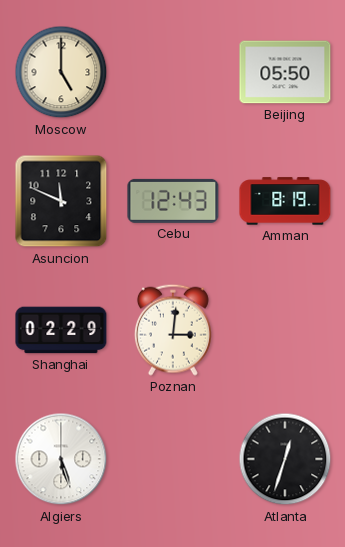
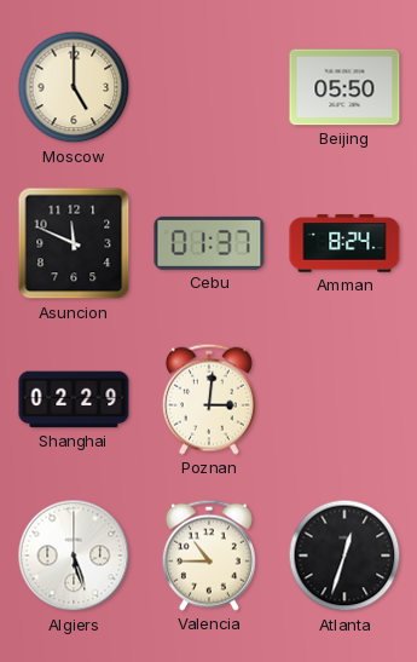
Cebu: 12:43 -> 01:37 (209, 243)
Amman: 8:19 -> 8:24 (344, 243)
Valencia: none -> 10:45 (209, 555)
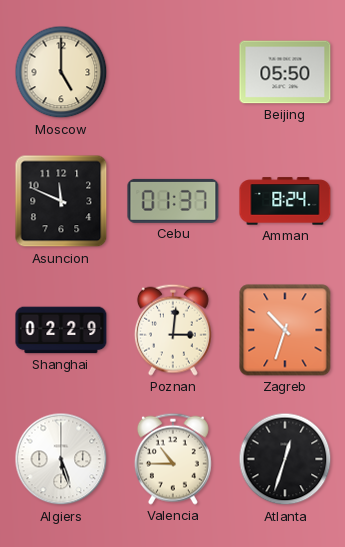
Zagreb: none -> 10:33 (285, 330)
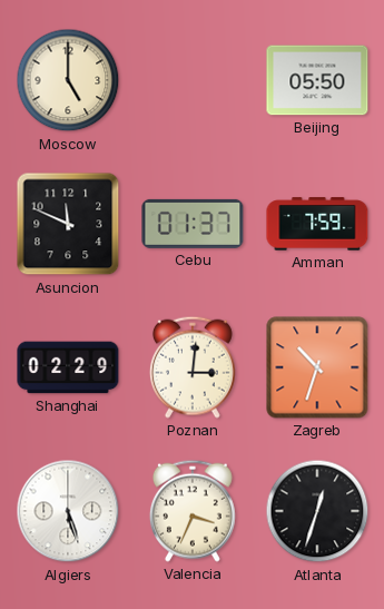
Amman: 8:24 -> 7:59 (317, 224)
Valencia: 10:45 -> 3:34 (193, 511)
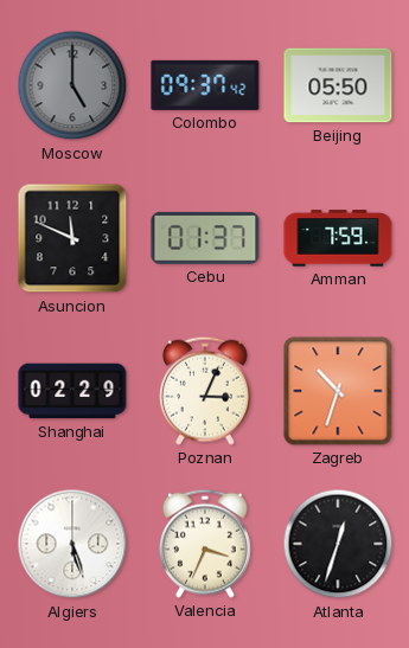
Moscow dial: cream -> grey (72, 85)
Colombo: none -> 09:37 (205, 85)
Poznan: 3:01 -> 3:04 (205, 391)
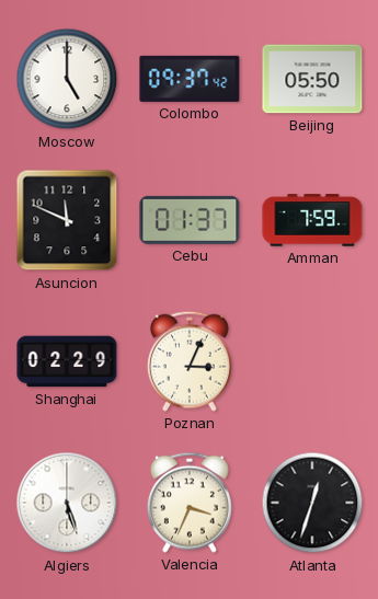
Moscow dial: grey -> white (67, 79)
Zagreb: 10:33 -> none (338, 391)
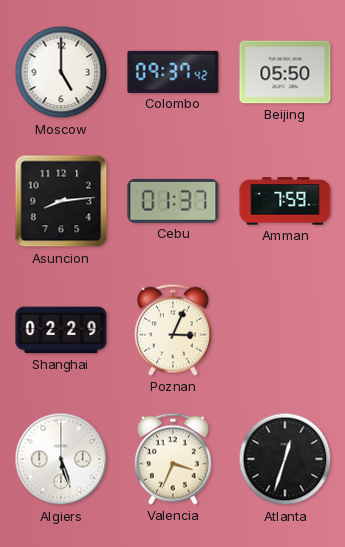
Asuncion: 11:49 -> 8:14 (61, 201)
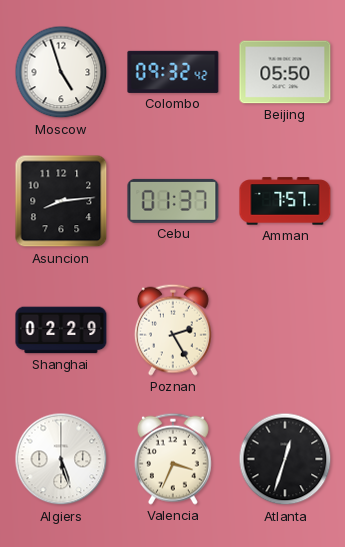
Moscow: 5:00 -> 4:57 (61, 72)
Colombo: 09:37 -> 09:32 (173, 72)
Amman: 7:59 -> 7:57 (285, 201)
Poznan: 3:04 -> 2:25 (173, 330)
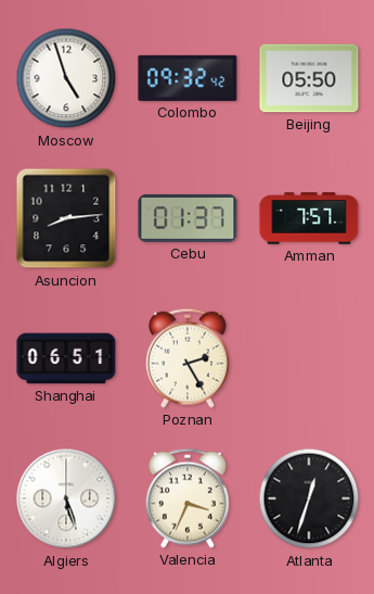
Shanghai: 02:29 -> 06:51 (66, 358)
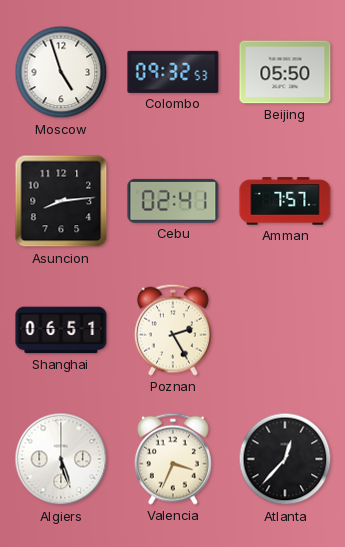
Colombo: 09:32:42 -> 09:32:53 (173, 72)
Cebu: 01:37 -> 02:41 (173, 201)
Atlanta: 12:33 -> 12:37 (285, 459)
